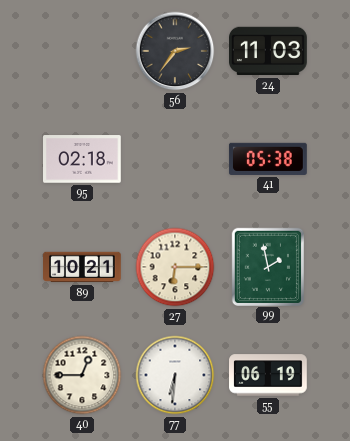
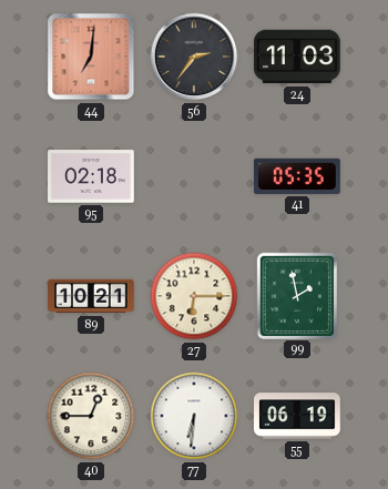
44: none -> 7:01 (91, 57)
41: 05:38 -> 05:35 (297, 176)
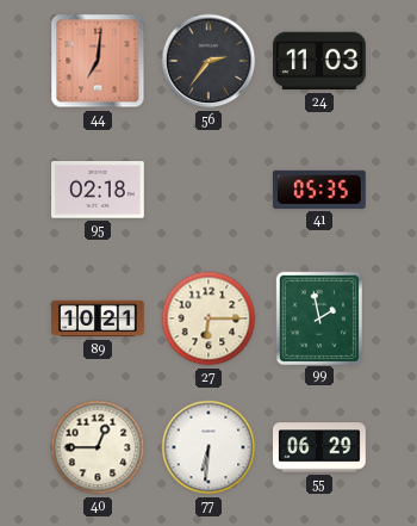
55: 06:19 -> 06:29 (320, 447)
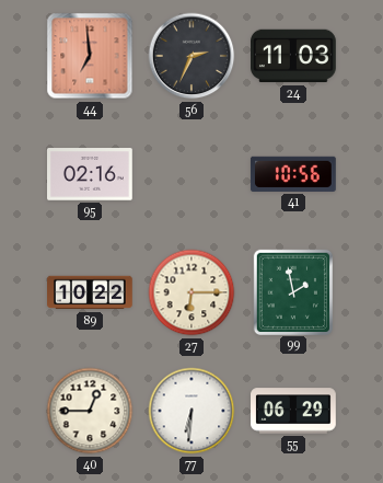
44: 7:01 -> 6:59 (90, 56)
56: 2:36 -> 2:34 (191, 56)
95: 02:18 -> 02:16 (91, 174)
41: 05:35 -> 10:56 (293, 174)
89: 10:21 -> 10:22 (91, 292)
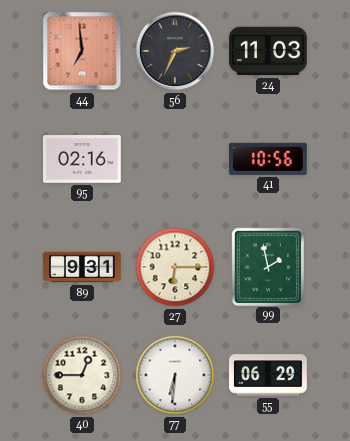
89: 10:22 -> 9:31 (83, 267)
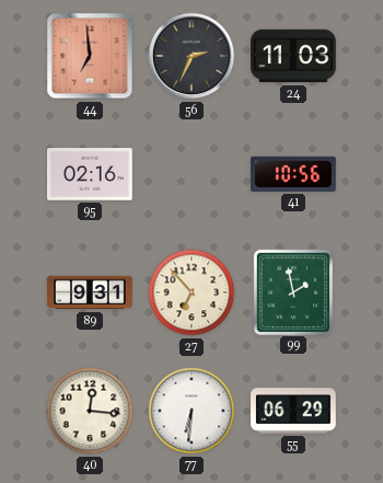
27: 6:15 -> 6:53 (191, 292)
40: 12:45 -> 12:16 (90, 411)
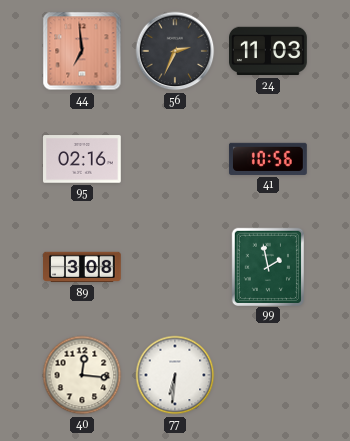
89: 9:31 -> 3:08 (83, 267)
27: 6:53 -> none (191, 292)
55: 06:29 -> none (294, 411)
